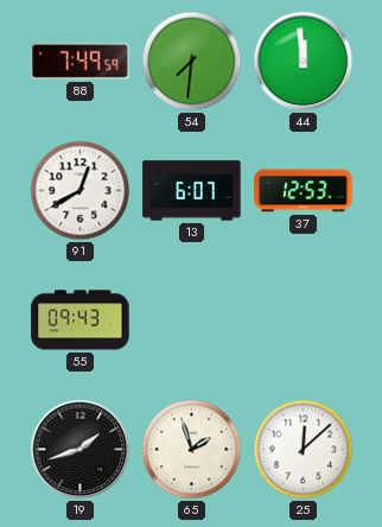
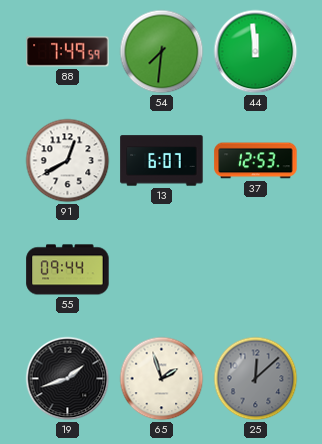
55: 09:43 -> 09:44 (68, 270)
25 dial: white -> grey (256, 379)
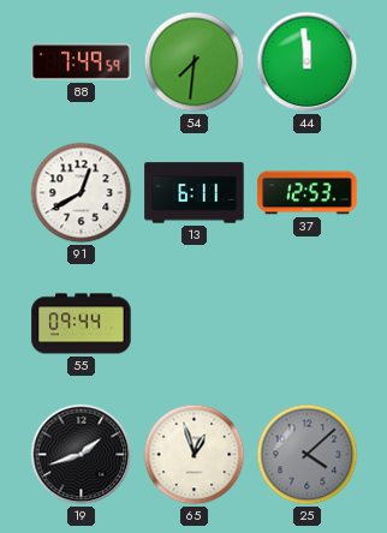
13: 6:07 -> 6:11 (195, 193)
65: 1:57 -> 12:57 (195, 455)
25: 12:08 -> 4:08 (308, 455)
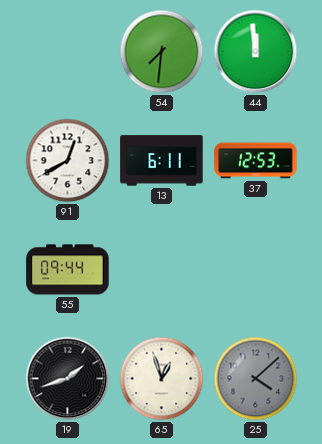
88: 7:49 -> none (82, 62)
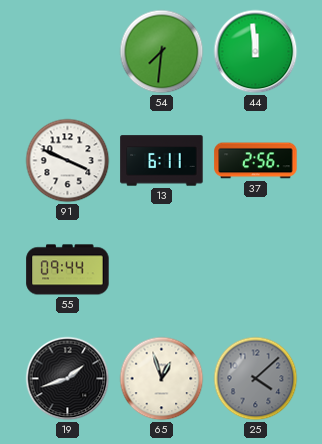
91: 12:40 -> 3:49 (68, 161)
37: 12:53 -> 2:56 (256, 161)
